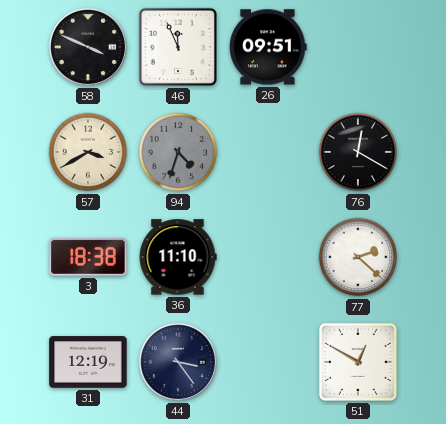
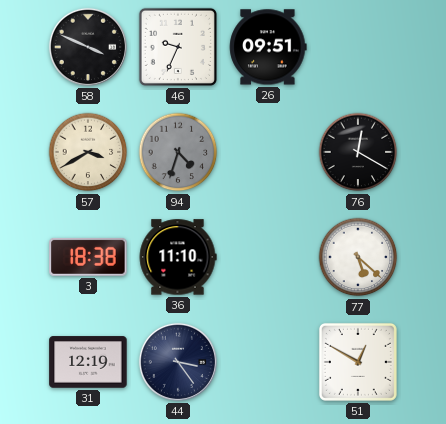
46: 11:56 -> 9:34 (178, 47)
77: 2:22 -> 5:22 (358, 257)
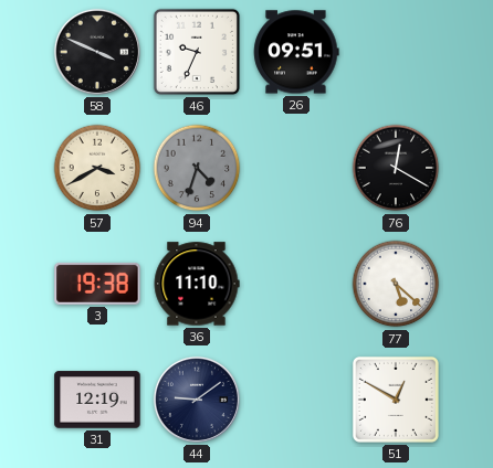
3: 18:38 -> 19:38 (97, 284)
44: 3:24 -> 9:09 (197, 400)
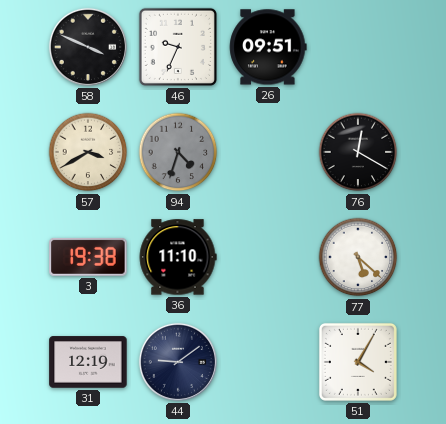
51: 12:50 -> 4:05 (358, 362)
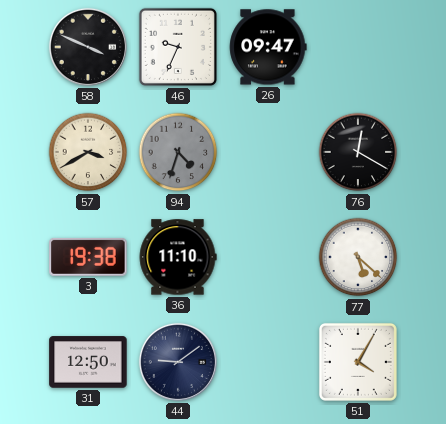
26: 09:51 -> 09:47 (268, 47)
31: 12:19 -> 12:50 (88, 362)
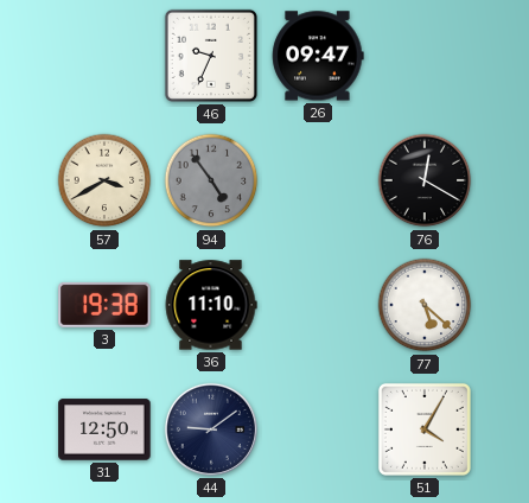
58: 3:49 -> none (88, 47)
94: 4:33 -> 4:54 (211, 180)
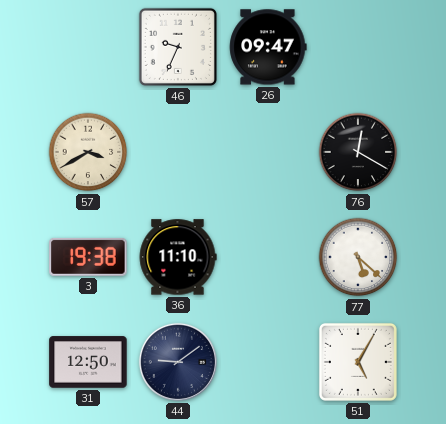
94: 4:54 -> none (211, 180)
51: 4:05 -> 5:05 (358, 362)
